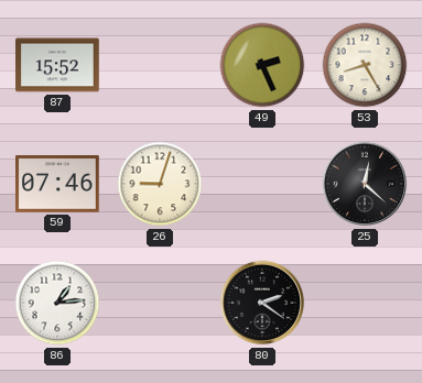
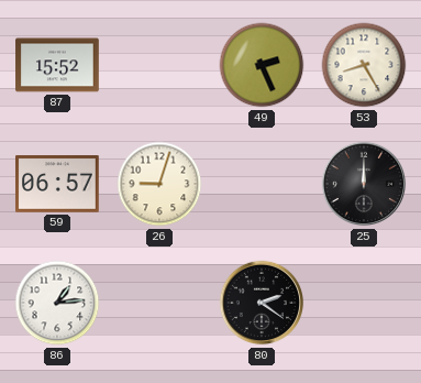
59: 07:46 -> 06:57 (58, 184)
25: 12:22 -> 12:00 (364, 184)
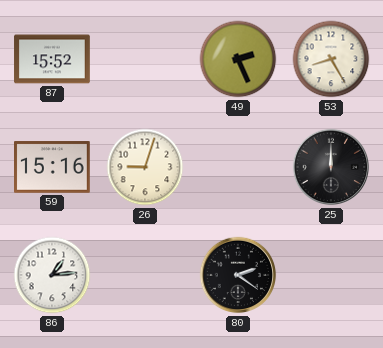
59: 06:57 -> 15:16 (53, 167)
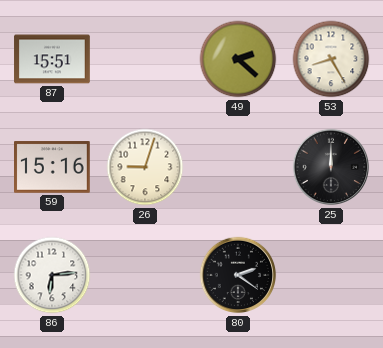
87: 15:52 -> 15:51 (52, 59)
49: 2:26 -> 2:22 (238, 59)
86: 1:14 -> 6:14 (52, 275)
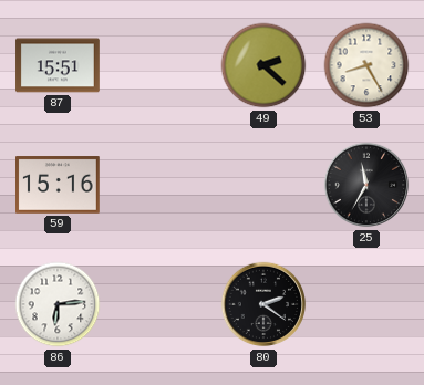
26: 9:03 -> none (145, 167)
25: 12:00 -> 11:35 (366, 185)
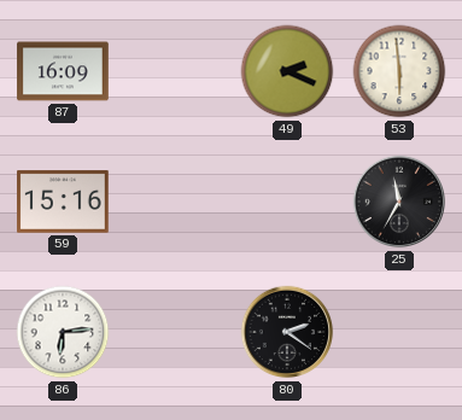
87: 15:51 -> 16:09 (63, 71)
49: 2:22 -> 2:19 (287, 71)
53: 8:25 -> 5:59 (399, 71)
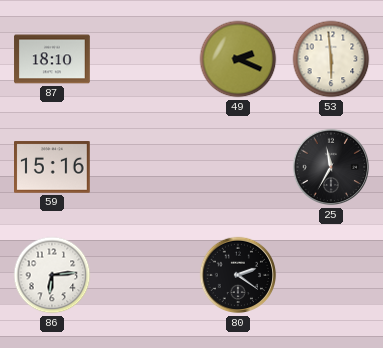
87: 16:09 -> 18:10 (52, 59)
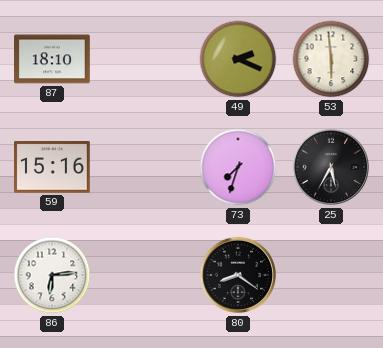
73: none -> 7:33 (238, 167)
25: 11:35 -> 5:35 (331, 167)
80: 2:21 -> 8:21 (238, 275)
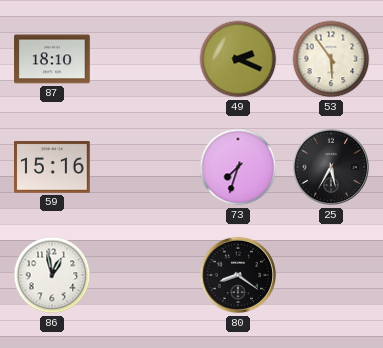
53: 5:59 -> 5:54 (331, 59)
86: 6:14 -> 12:58 (52, 275)
